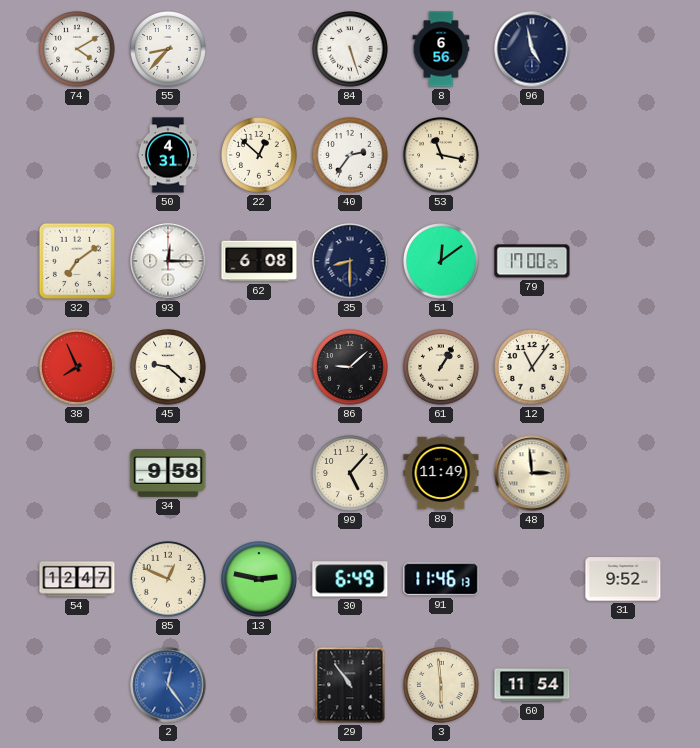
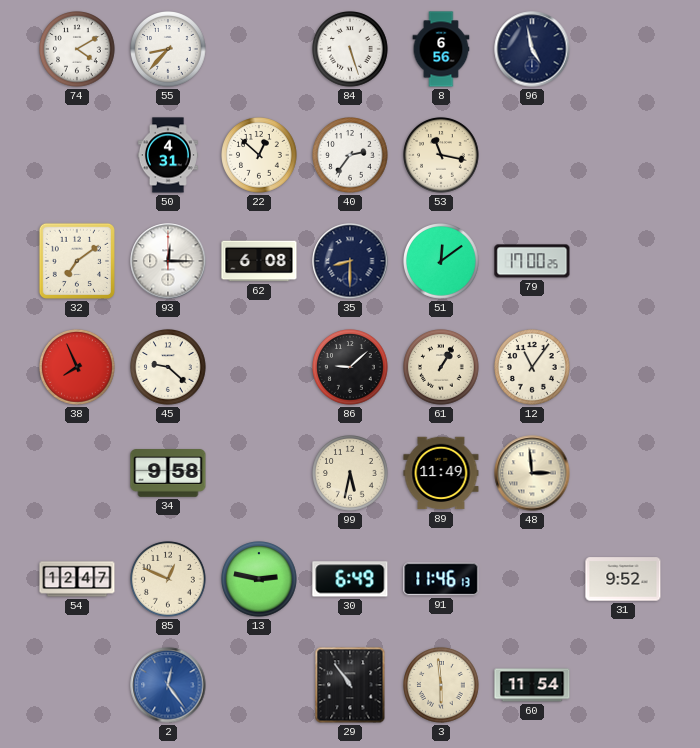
99: 5:07 -> 5:32 (350, 473)
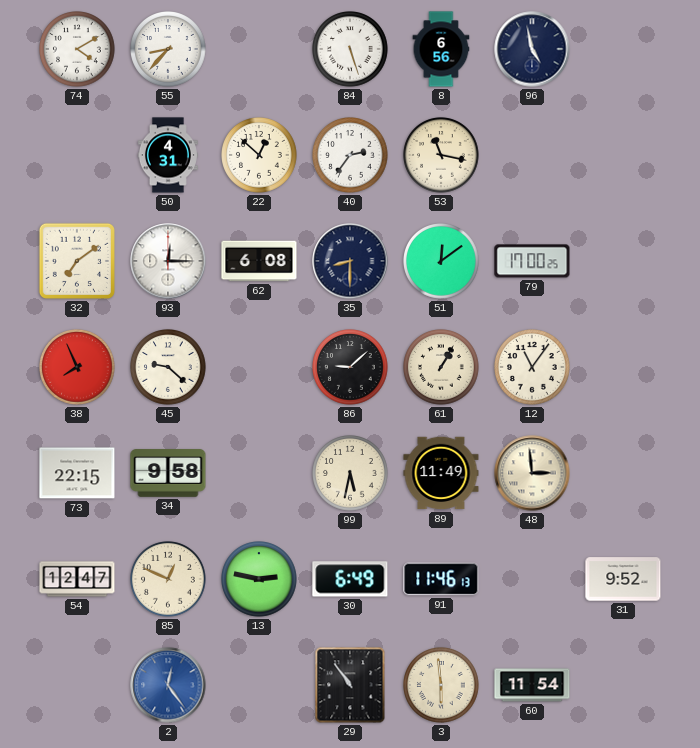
73: none -> 22:15 (77, 473)
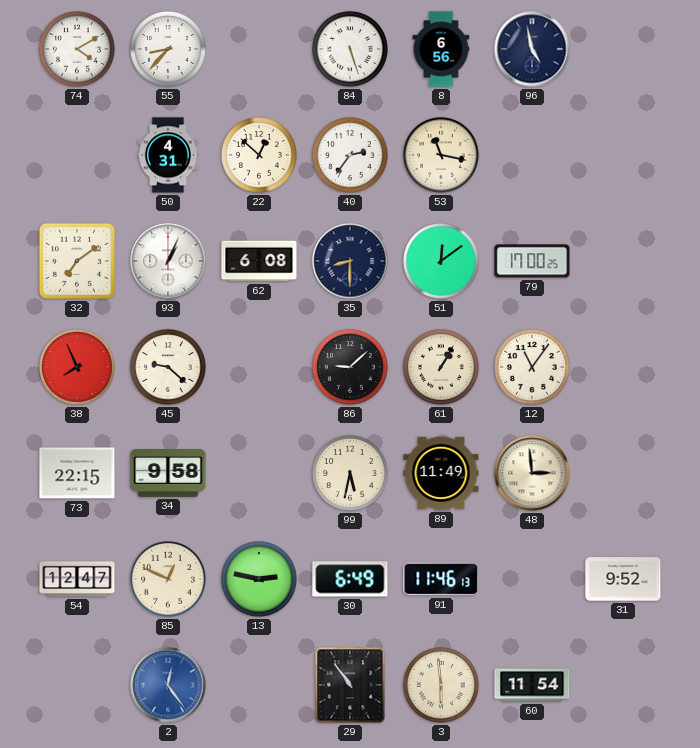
93: 12:15 -> 1:04 (168, 261)
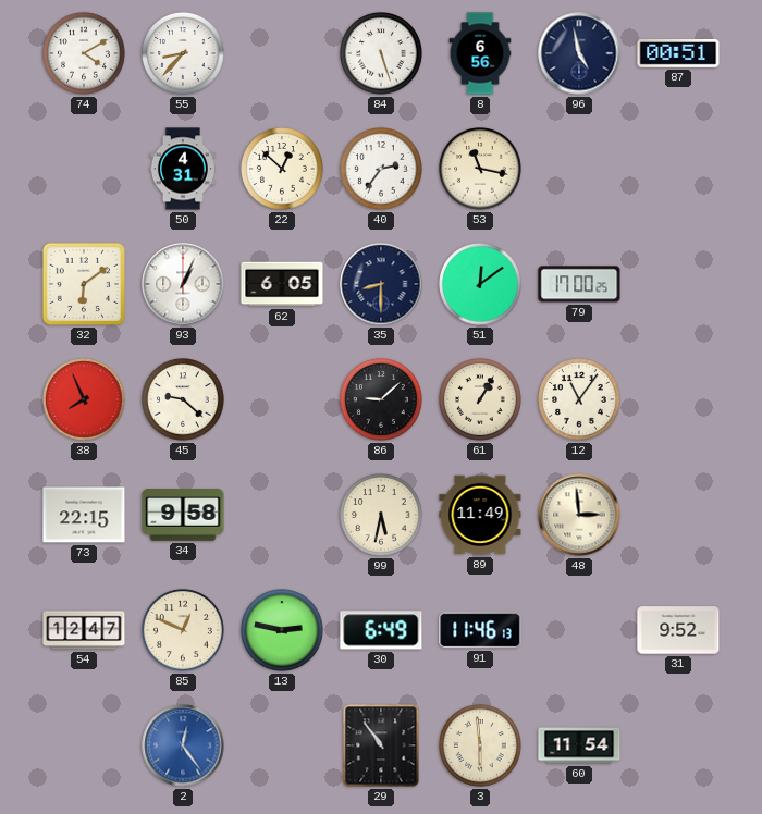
87: none -> 00:51 (678, 54)
32: 7:09 -> 6:09 (84, 284)
62: 6:08 -> 6:05 (282, 284)
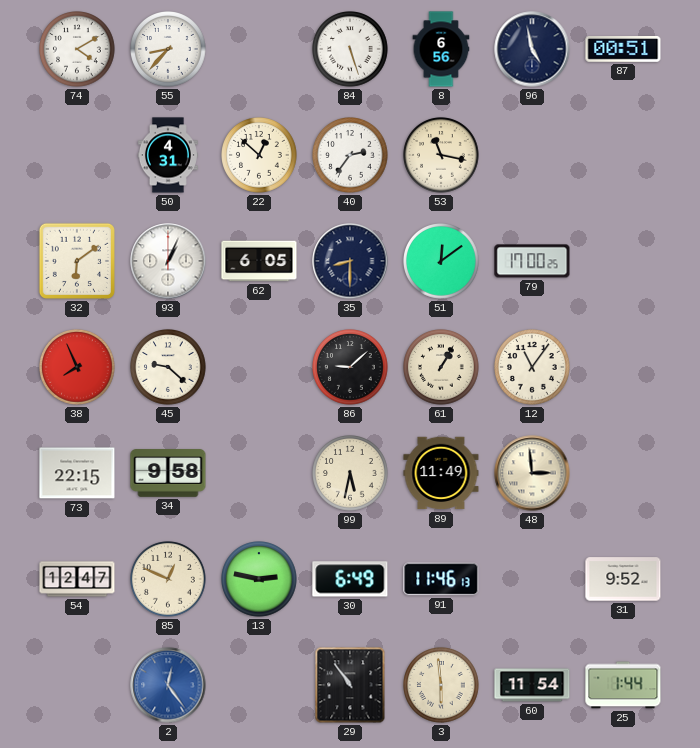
25: none -> 1:44 (623, 685)
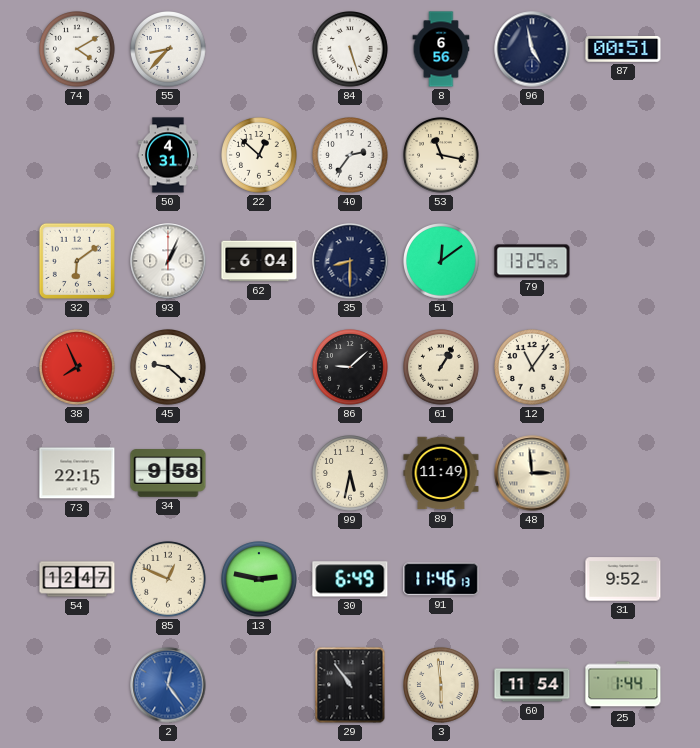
62: 6:05 -> 6:04 (259, 261)
79: 17:00 -> 13:25 (532, 261)
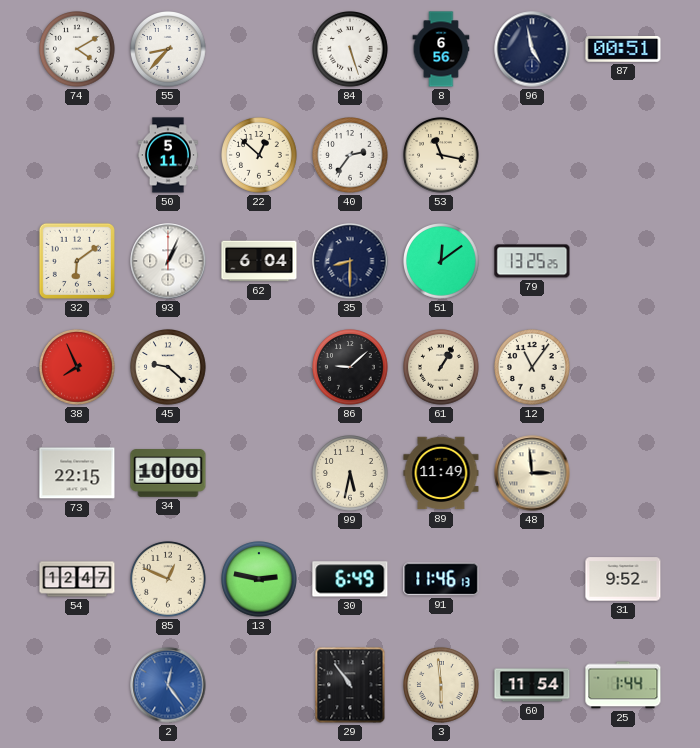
50: 4:31 -> 5:11 (168, 155)
34: 9:58 -> 10:00 (168, 473)
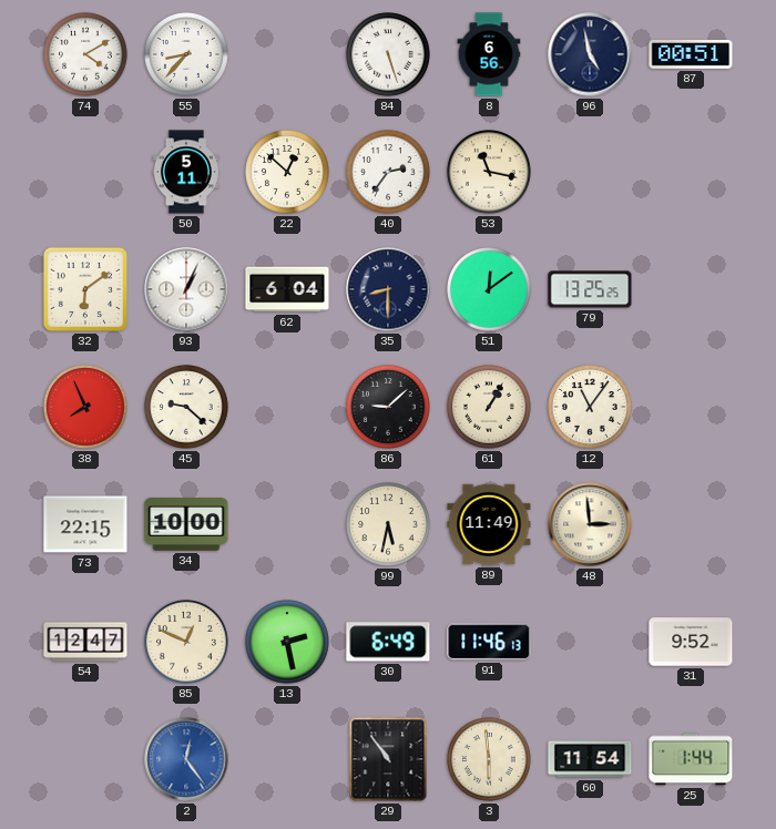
13: 2:47 -> 2:28 (287, 642)
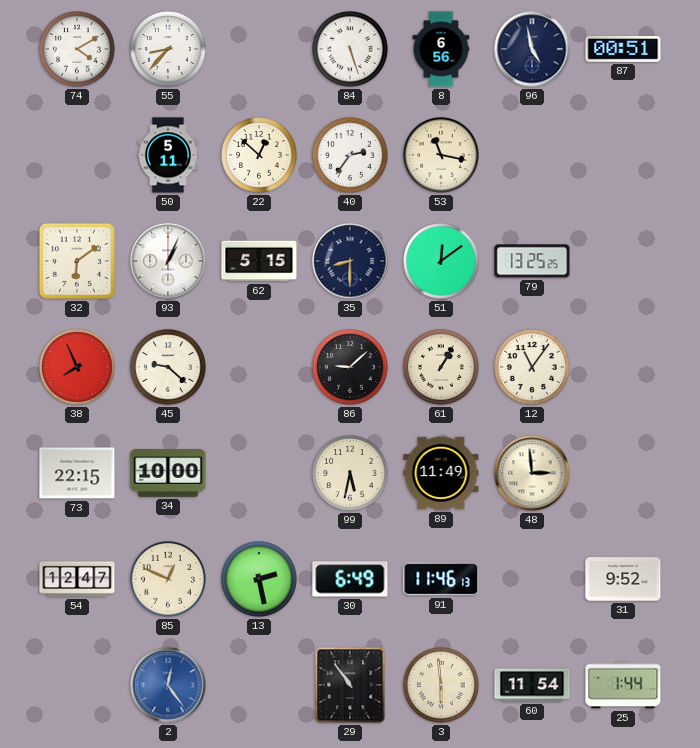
62: 6:04 -> 5:15 (259, 261)
